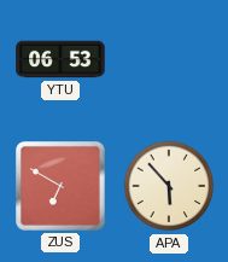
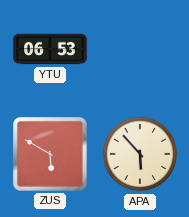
ZUS: 6:50 -> 5:50 (51, 155)
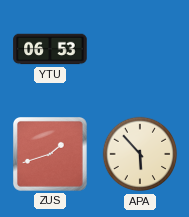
ZUS: 5:50 -> 1:42 (51, 155)
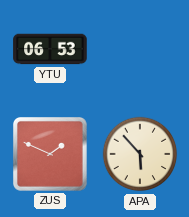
ZUS: 1:42 -> 1:49 (51, 155)
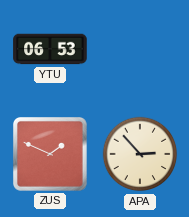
APA: 5:53 -> 2:53 (140, 154)
